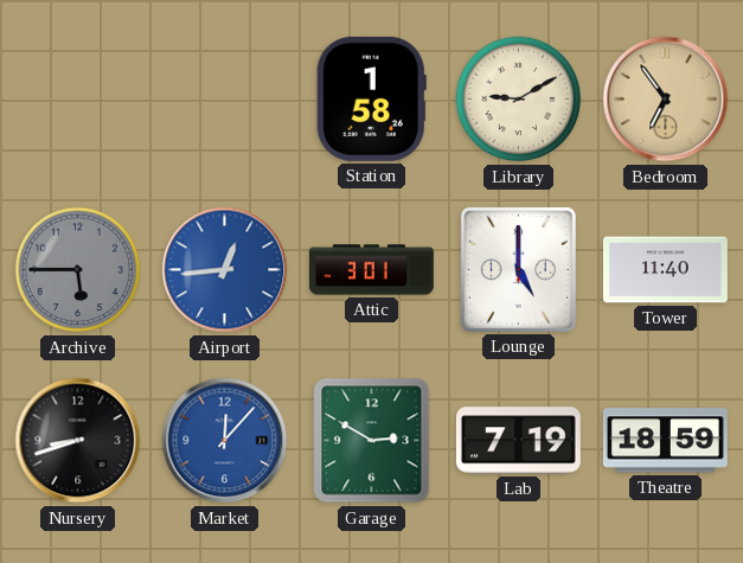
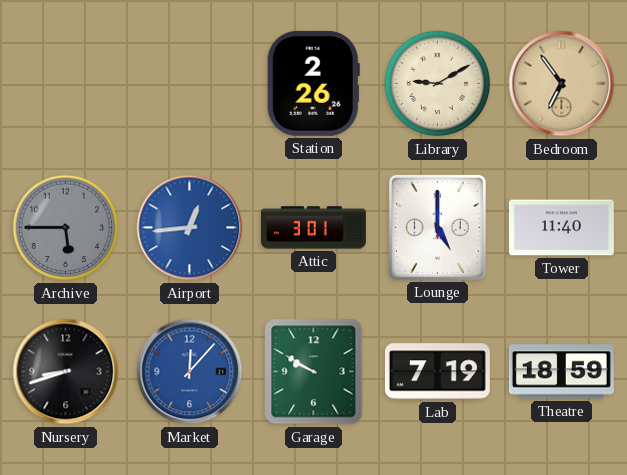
Station: 1:58 -> 2:26 (313, 83)
Garage: 2:50 -> 9:50 (314, 372)
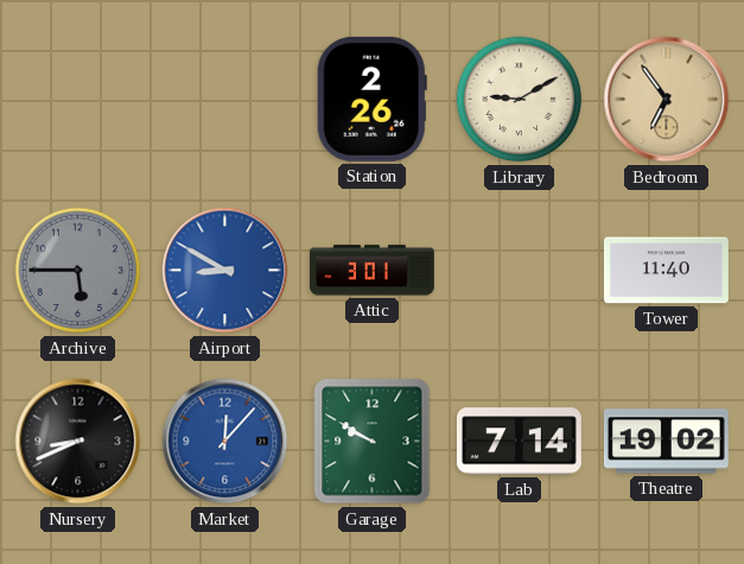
Airport: 12:44 -> 8:50 (225, 271)
Lounge: 5:00 -> none (437, 227)
Nursery: 8:42 -> 8:41 (78, 442)
Lab: 7:19 -> 7:14 (519, 442)
Theatre: 18:59 -> 19:02 (666, 442)
